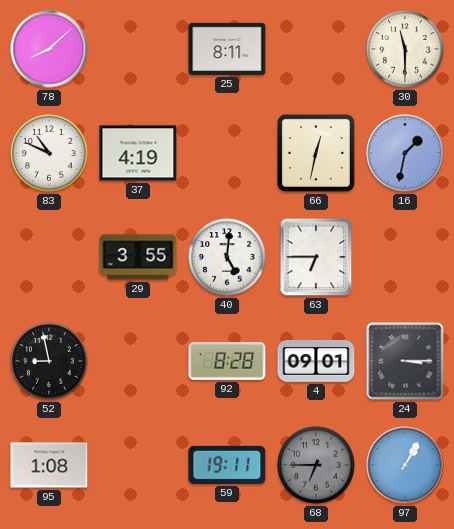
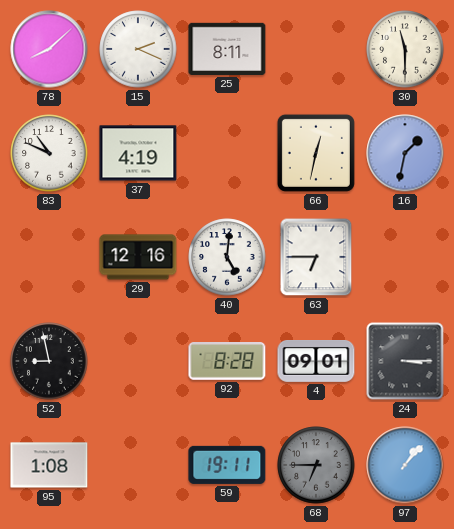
15: none -> 2:19 (138, 49)
29: 3:55 -> 12:16 (138, 257)
97: 1:05 -> 1:07 (405, 465)
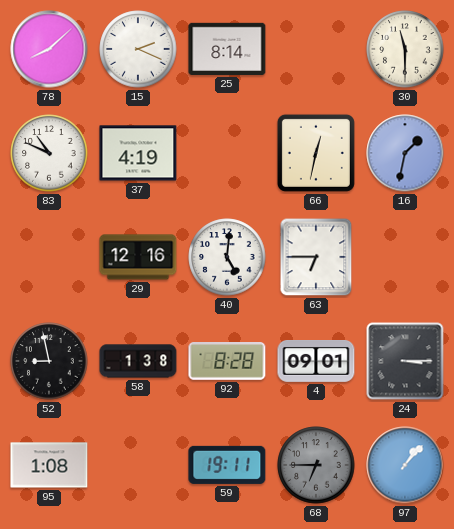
25: 8:11 -> 8:14 (227, 49)
58: none -> 1:38 (138, 361)
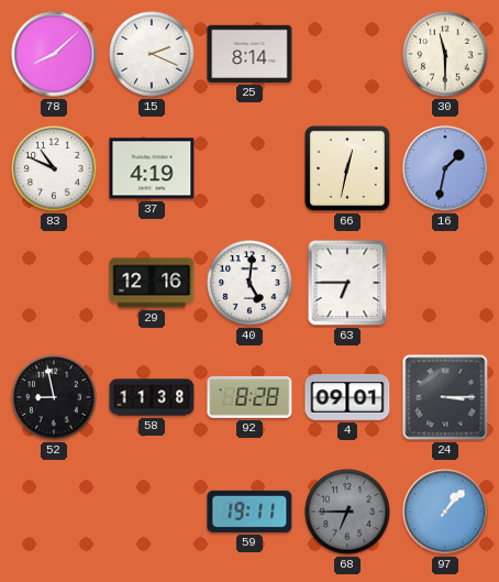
58: 1:38 -> 11:38 (152, 397)
95: 1:08 -> none (49, 465)
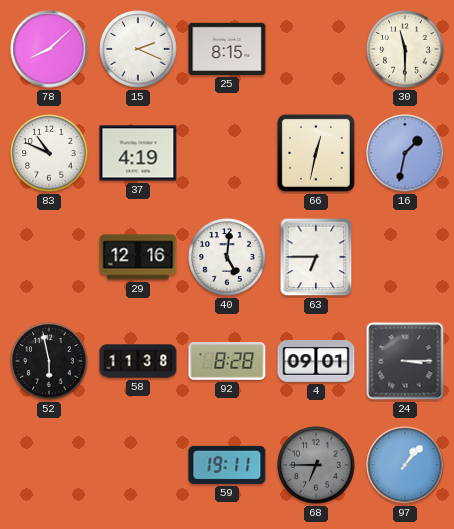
25: 8:14 -> 8:15 (227, 49)
52: 8:58 -> 5:58 (49, 361)
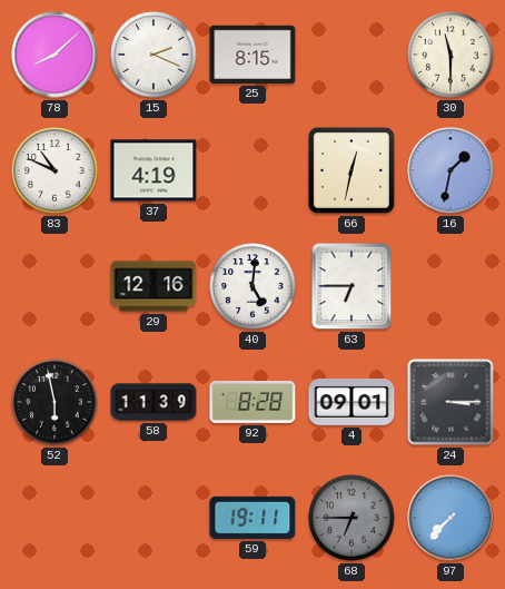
58: 11:38 -> 11:39 (154, 402)
97: 1:07 -> 7:37 (450, 518)
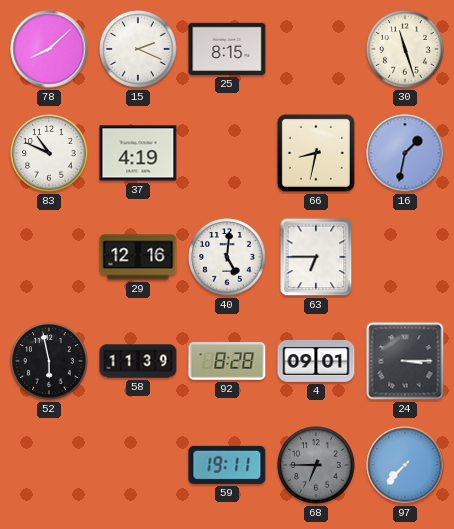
30: 11:30 -> 11:27 (405, 49)
66: 12:32 -> 8:32 (316, 153)
